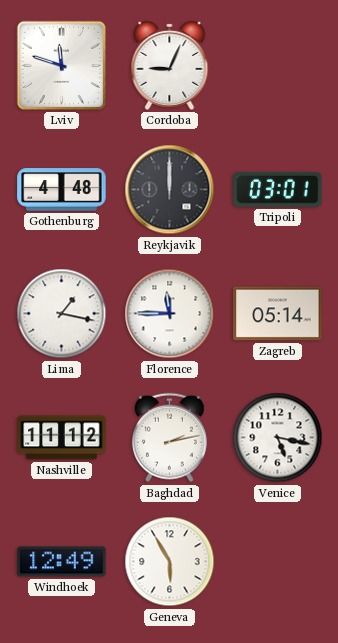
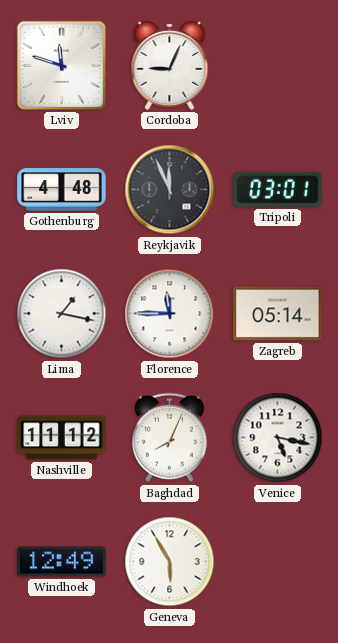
Reykjavik: 12:00 -> 11:56 (170, 190)
Baghdad: 2:13 -> 8:04 (169, 438)
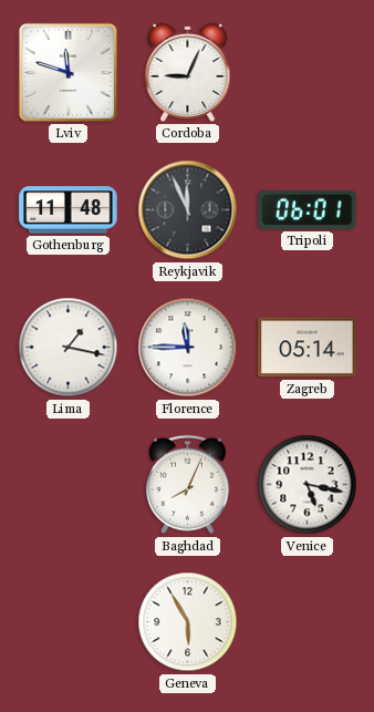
Gothenburg: 4:48 -> 11:48 (69, 210)
Tripoli: 03:01 -> 06:01 (308, 209)
Nashville: 11:12 -> none (62, 438)
Windhoek: 12:49 -> none (62, 562)
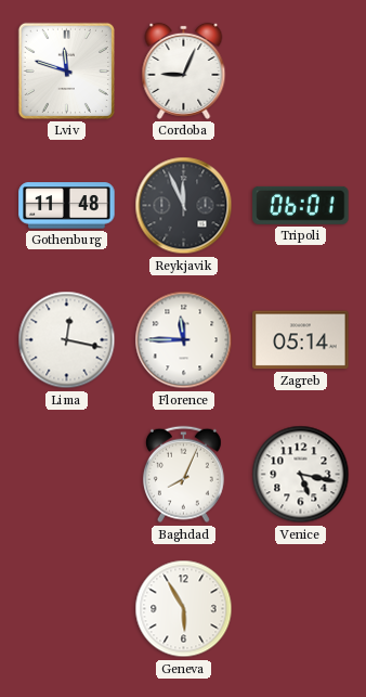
Lima: 1:17 -> 12:17 (67, 340)
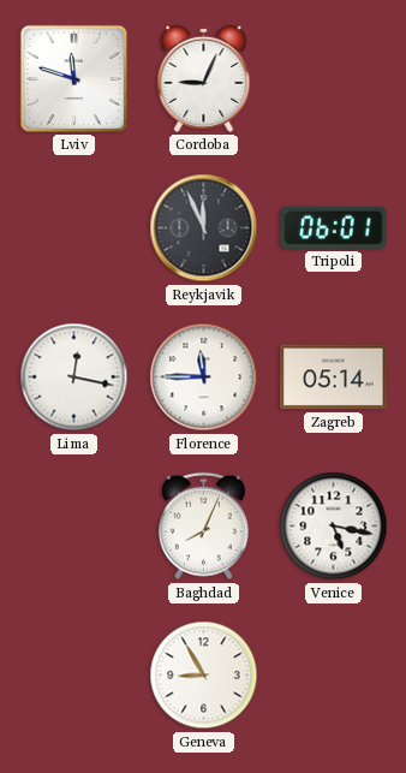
Gothenburg: 11:48 -> none (67, 206)
Geneva: 5:55 -> 8:55 (204, 676)
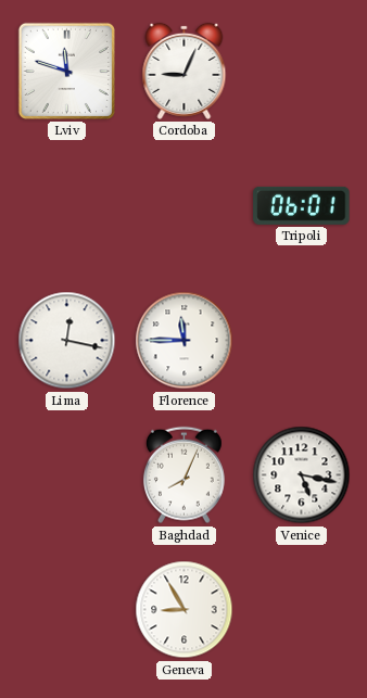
Reykjavik: 11:56 -> none (204, 228)
Zagreb: 05:14 -> none (334, 377)
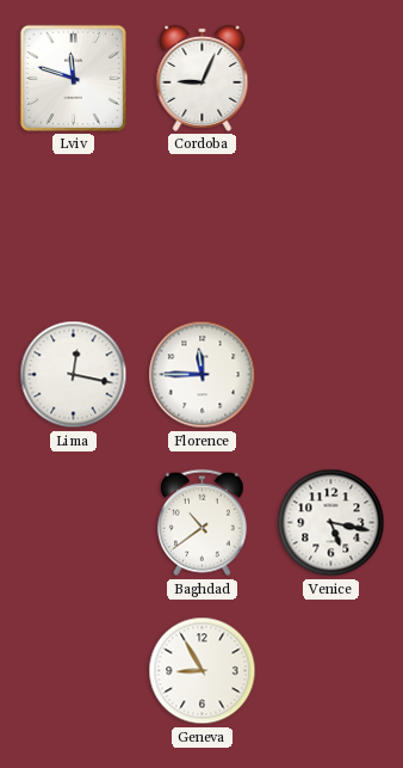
Tripoli: 06:01 -> none (302, 205)
Baghdad: 8:04 -> 10:39 (201, 523)
